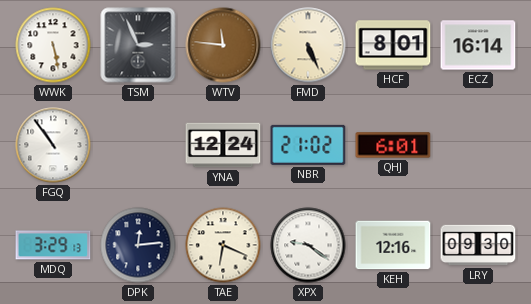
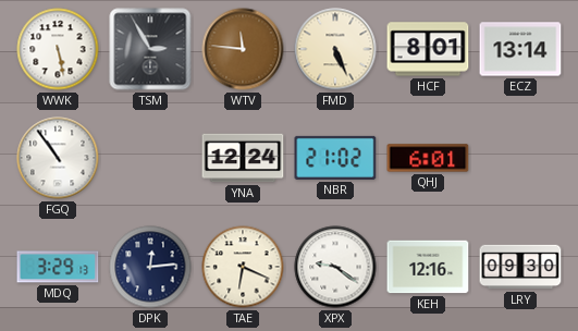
TSM: 2:56 -> 2:55 (150, 49)
ECZ: 16:14 -> 13:14 (520, 49)
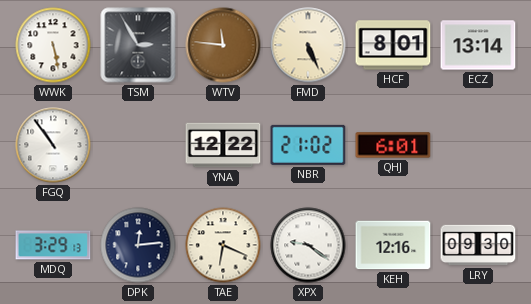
YNA: 12:24 -> 12:22 (223, 145)
